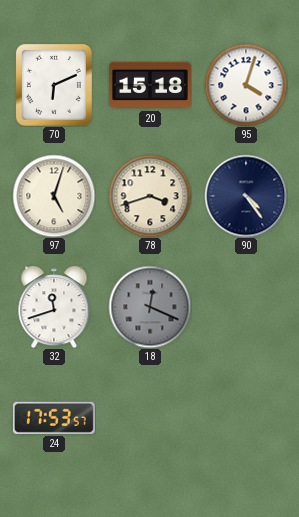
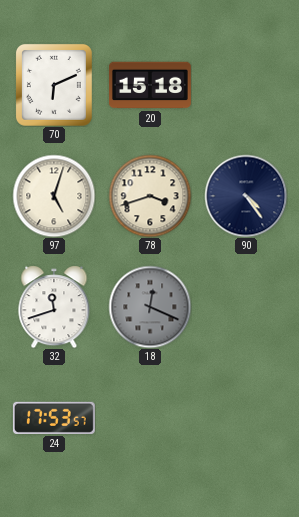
95: 4:03 -> none (246, 85)
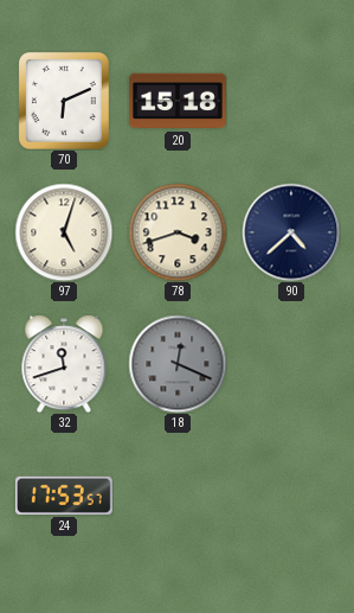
90: 4:24 -> 4:38 (291, 232)
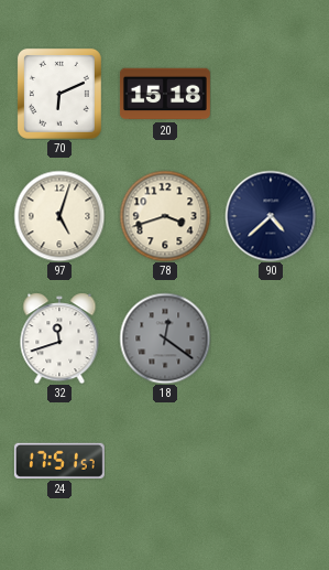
18: 12:19 -> 12:21 (165, 338)
24: 17:53 -> 17:51 (59, 461)
